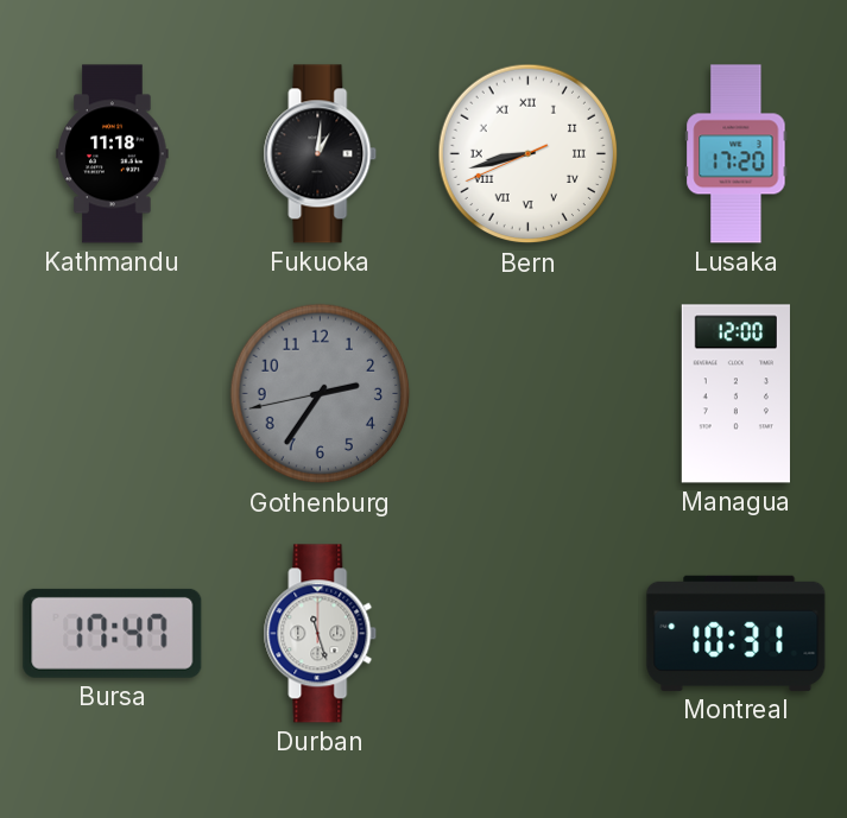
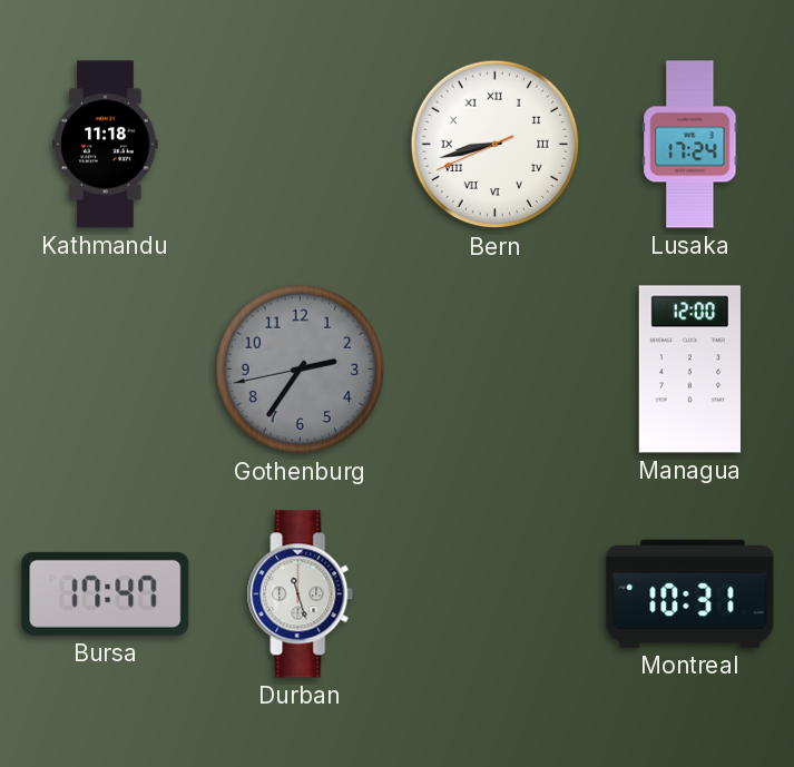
Fukuoka: 1:01 -> none (321, 154)
Lusaka: 17:20 -> 17:24 (690, 145)
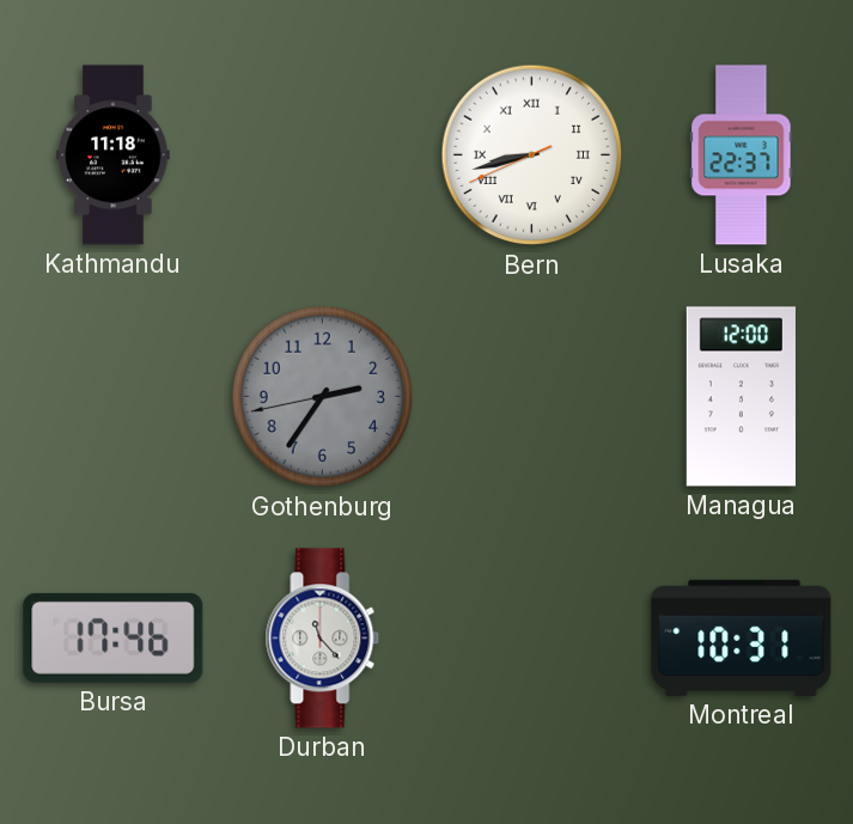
Lusaka: 17:24 -> 22:37 (742, 155)
Bursa: 17:47 -> 17:46 (114, 637)
Durban: 11:27 -> 11:23 (323, 639)
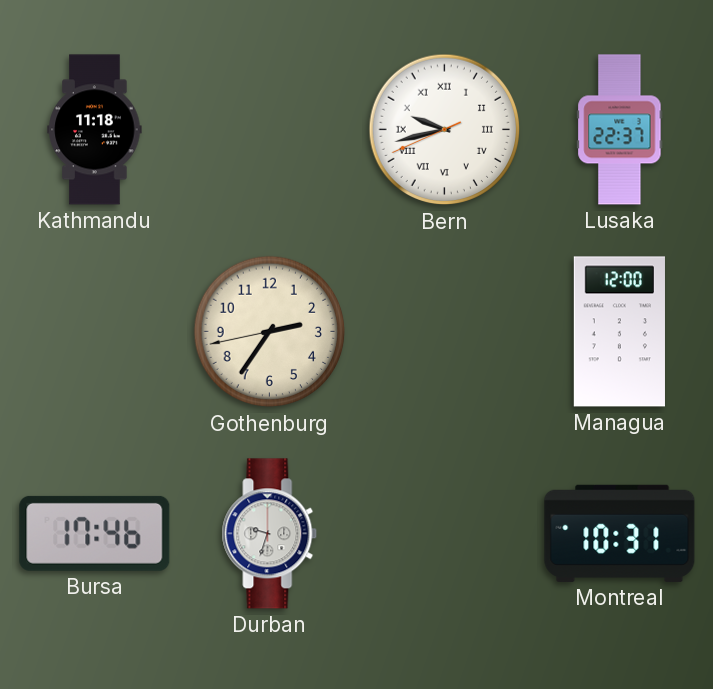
Bern: 8:42 -> 9:42 (445, 130)
Gothenburg dial: grey -> cream (270, 332)
Durban: 11:23 -> 9:33 (270, 534)
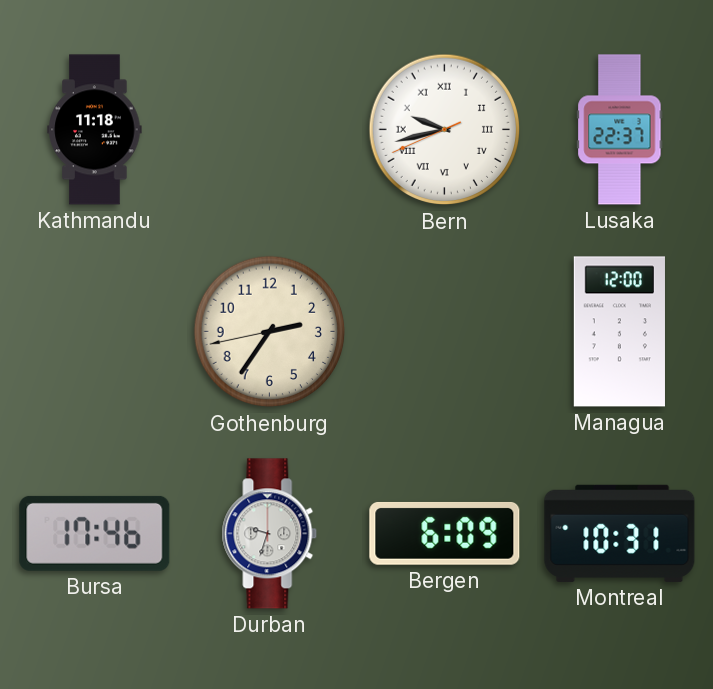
Bergen: none -> 6:09 (445, 533)
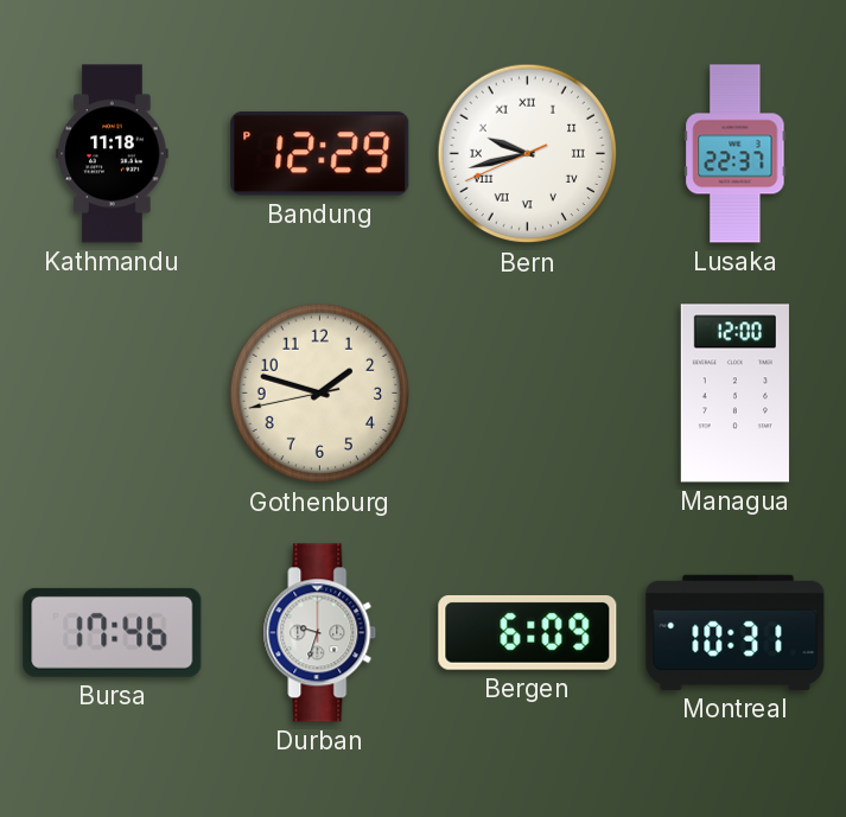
Bandung: none -> 12:29 (320, 154)
Gothenburg: 2:35 -> 1:47 (320, 394)
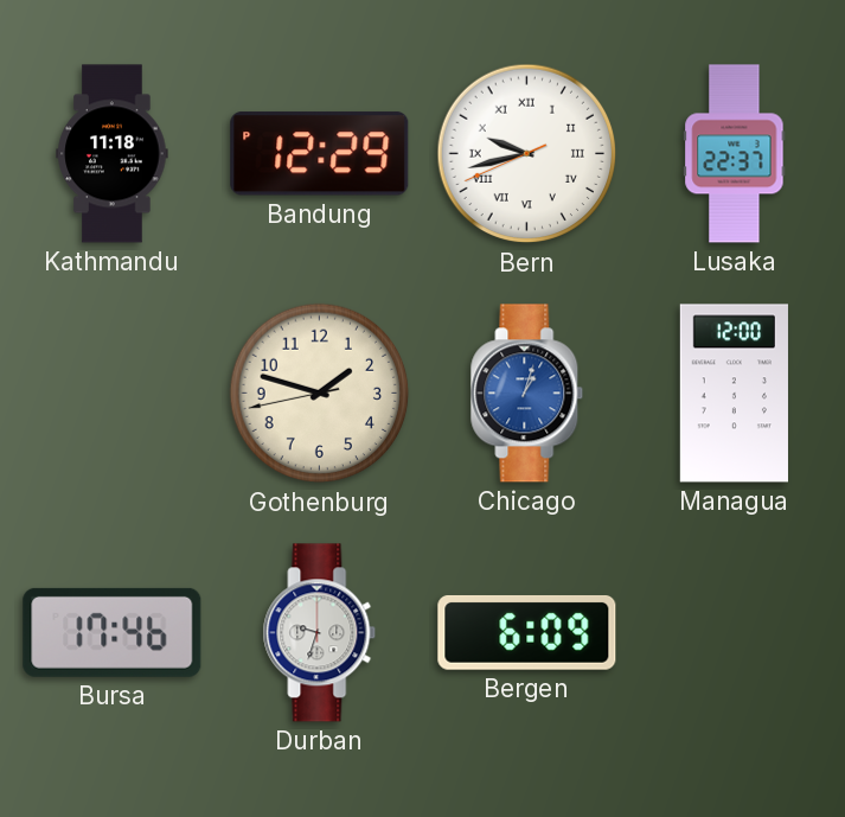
Chicago: none -> 1:03 (527, 394)
Montreal: 10:31 -> none (736, 632)
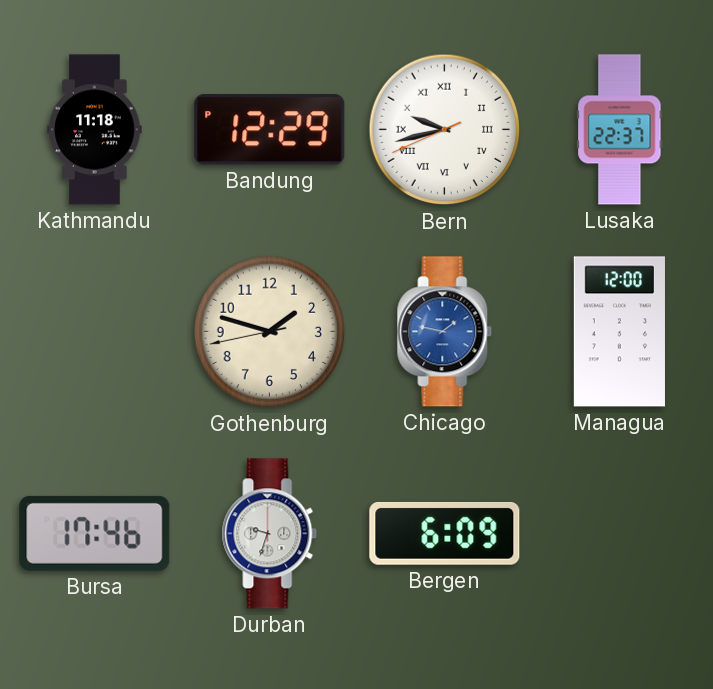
Chicago: 1:03 -> 1:47 (445, 332)
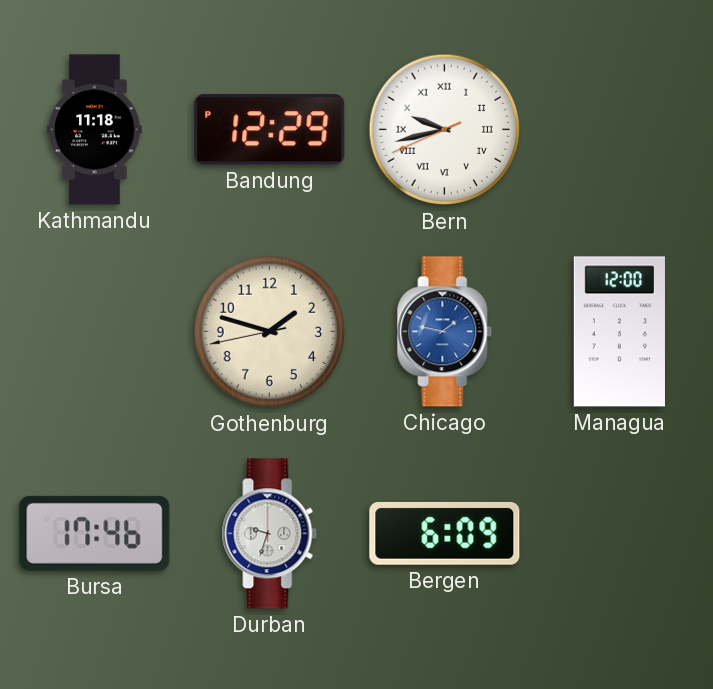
Lusaka: 22:37 -> none (620, 130)
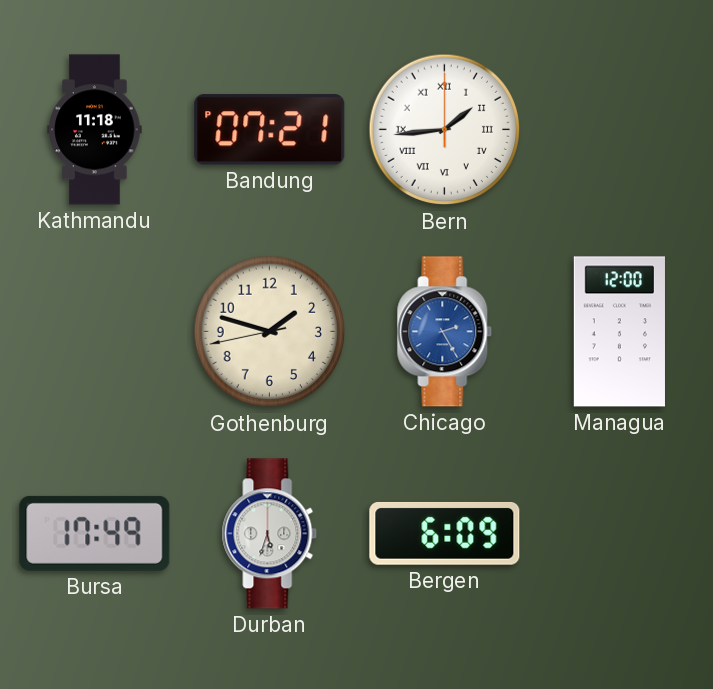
Bandung: 12:29 -> 07:21 (270, 130)
Bern: 9:42 -> 1:44 (445, 130)
Chicago: 1:47 -> 2:25 (445, 332)
Bursa: 17:46 -> 17:49 (95, 533)
Durban: 9:33 -> 5:33 (270, 534)
